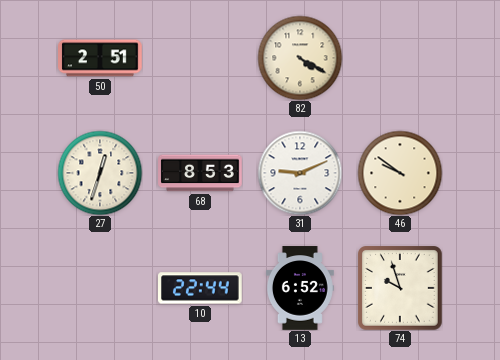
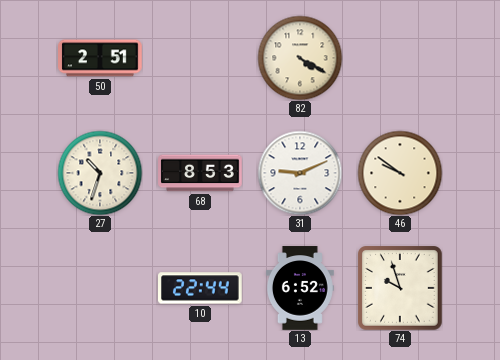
27: 12:33 -> 10:33 (100, 173)
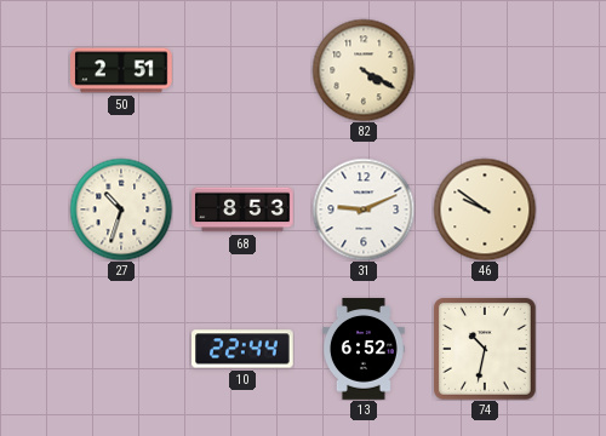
74: 9:57 -> 10:32 (486, 350)
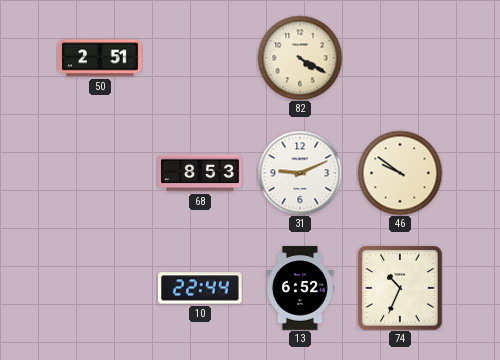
27: 10:33 -> none (121, 210)
74: 10:32 -> 10:34 (401, 289)
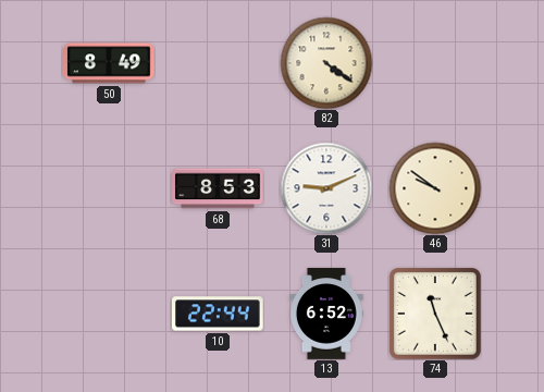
50: 2:51 -> 8:49 (109, 63)
82: 4:20 -> 4:21 (326, 63)
74: 10:34 -> 11:26 (436, 315)
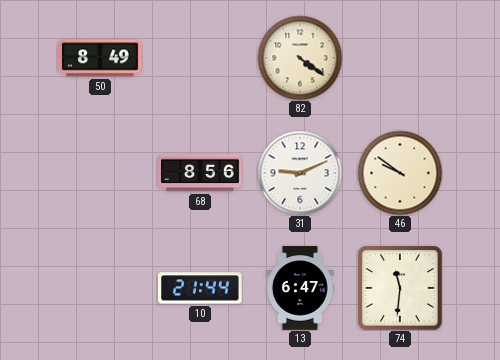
68: 8:53 -> 8:56 (200, 173)
10: 22:44 -> 21:44 (201, 288)
13: 6:52 -> 6:47 (300, 288)
74: 11:26 -> 11:31 (401, 289)
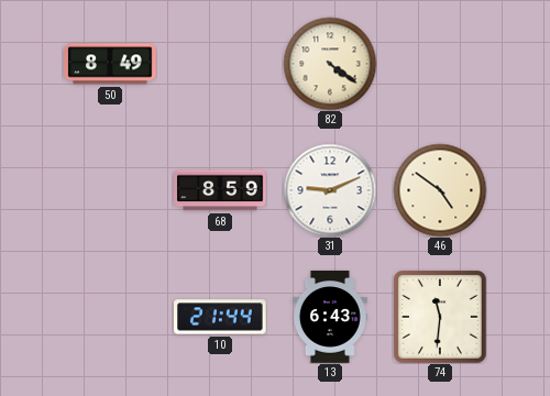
68: 8:56 -> 8:59 (220, 190)
46: 9:51 -> 4:51 (440, 190)
13: 6:47 -> 6:43 (330, 317)
